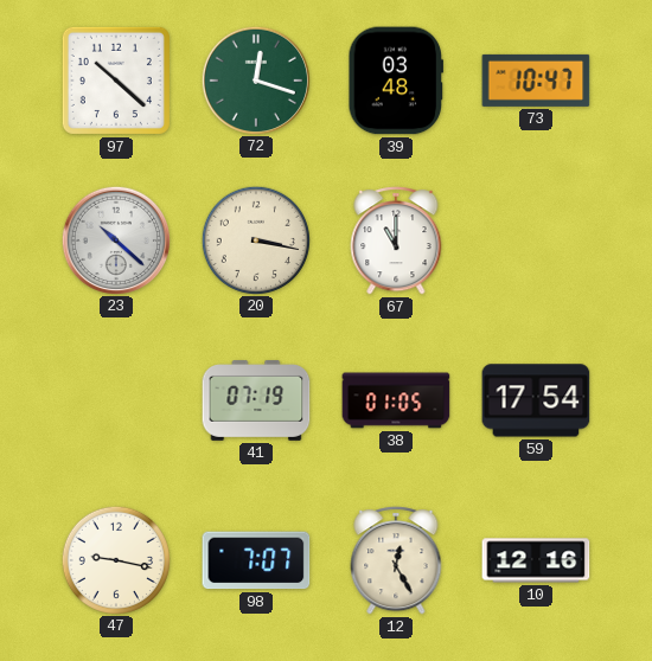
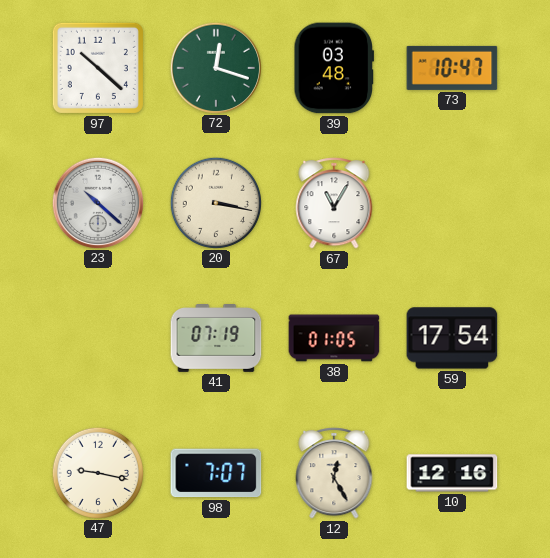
67: 11:00 -> 11:05 (334, 203)
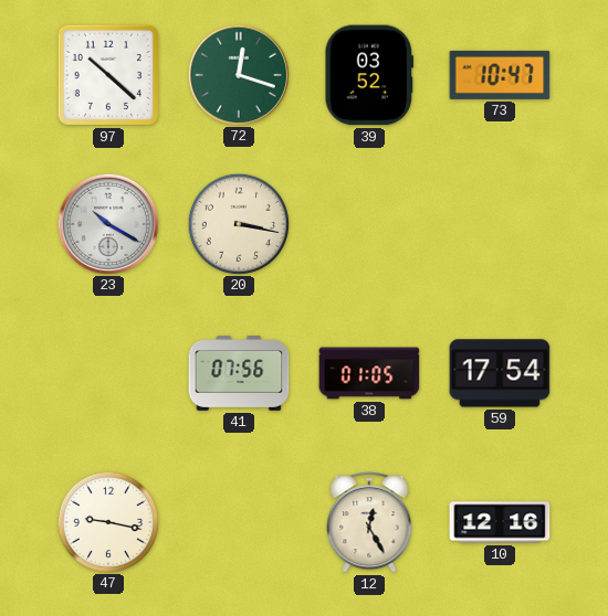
39: 03:48 -> 03:52 (369, 75)
23: 10:22 -> 10:20 (107, 223)
67: 11:05 -> none (334, 203)
41: 07:19 -> 07:56 (239, 374)
98: 7:07 -> none (216, 473)
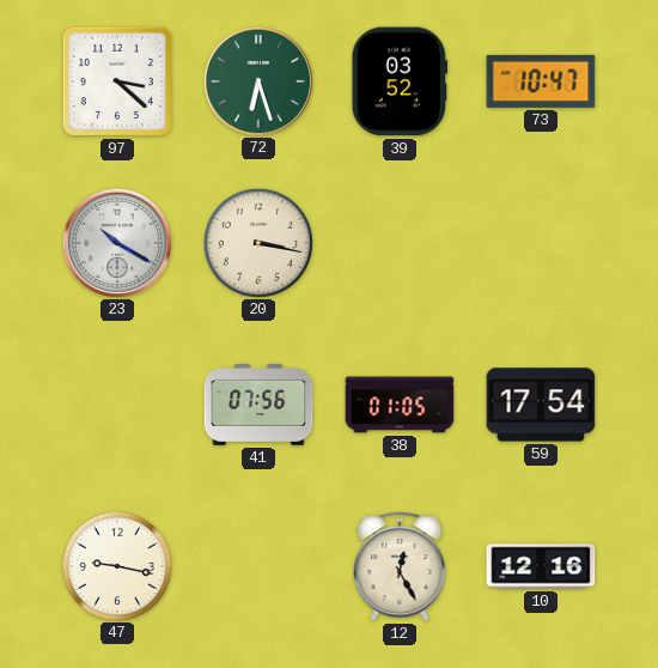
97: 10:22 -> 3:22 (117, 81)
72: 12:18 -> 6:27 (257, 80)
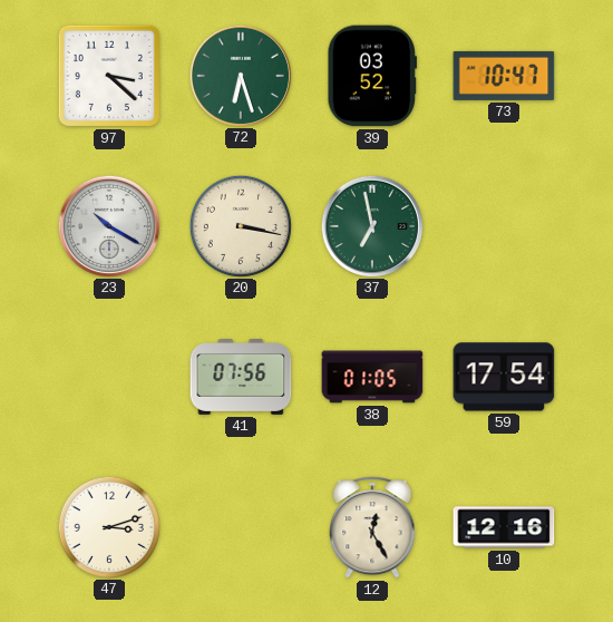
37: none -> 6:58 (371, 225)
47: 9:17 -> 3:12 (108, 526)
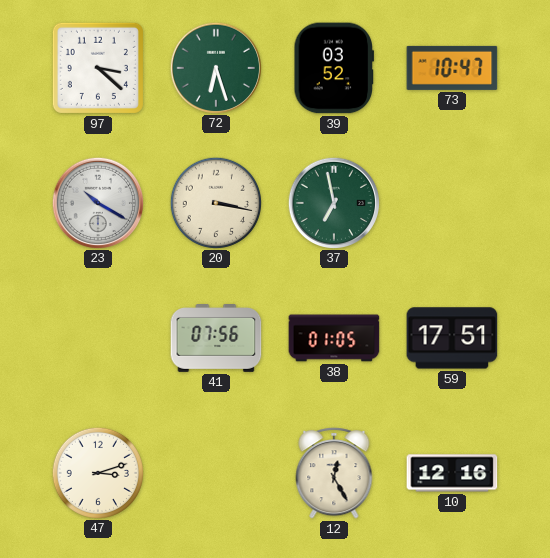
59: 17:54 -> 17:51 (452, 338)
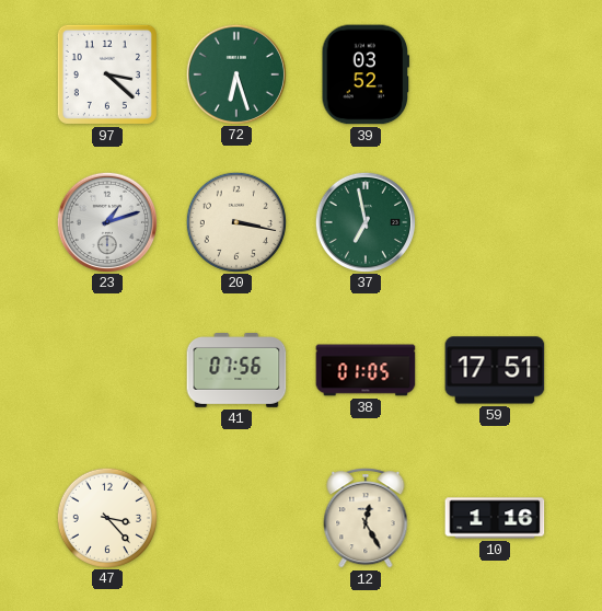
73: 10:47 -> none (452, 68)
23: 10:20 -> 1:12 (106, 221)
47: 3:12 -> 3:23 (106, 517)
10: 12:16 -> 1:16 (495, 518)
